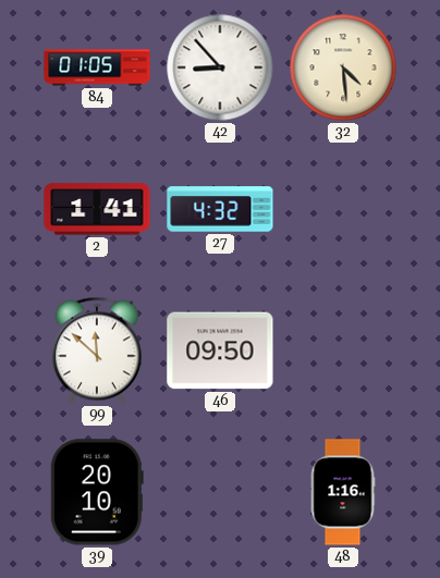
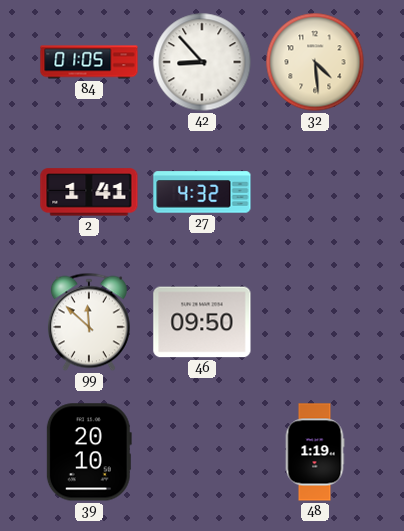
48: 1:16 -> 1:19 (315, 452)
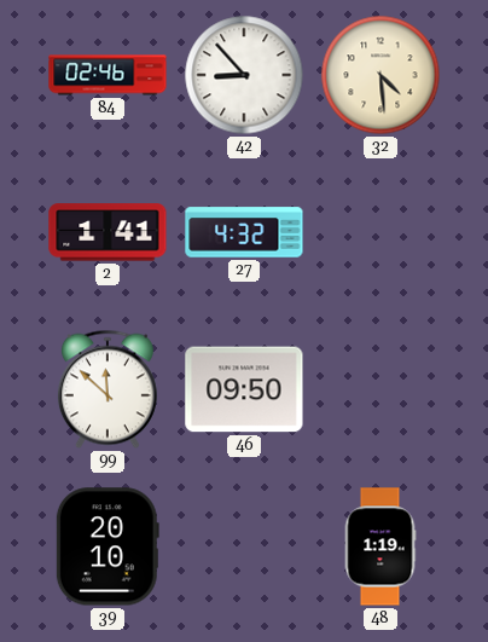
84: 01:05 -> 02:46 (108, 75)
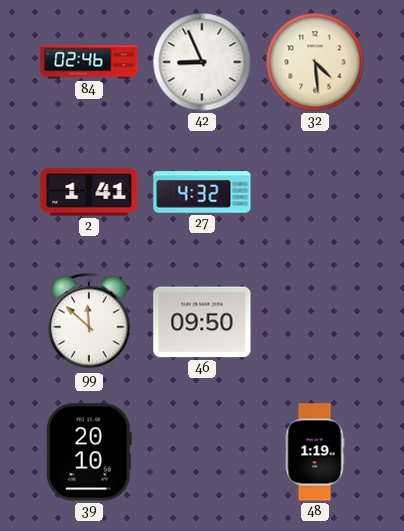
42: 8:53 -> 8:56 (202, 62)
